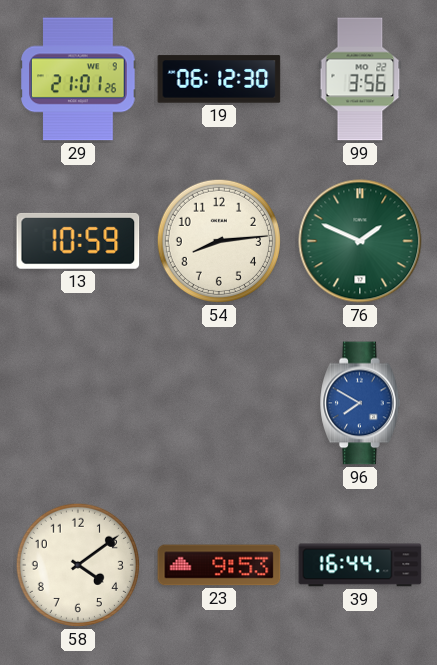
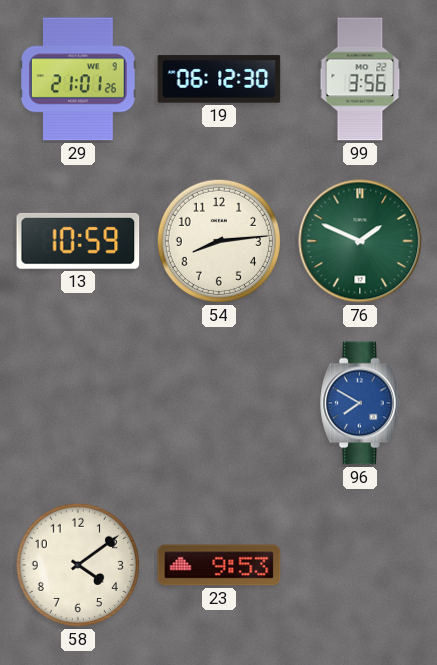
39: 16:44 -> none (360, 565)
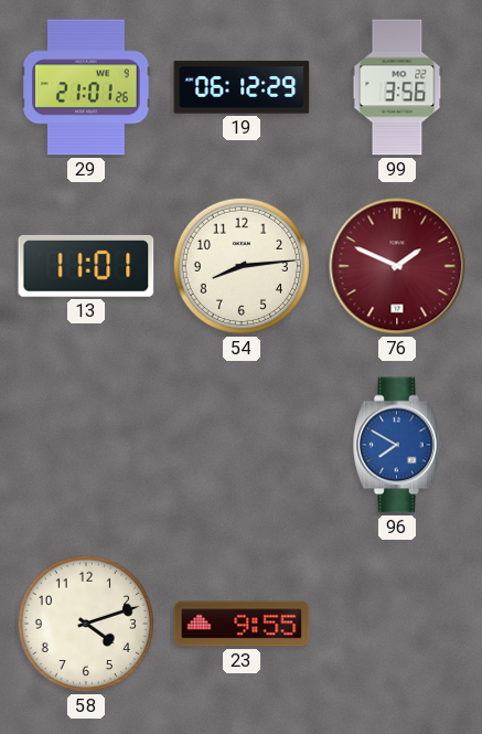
19: 06:12:30 -> 06:12:29 (242, 87)
13: 10:59 -> 11:01 (86, 266)
76 dial: green -> burgundy (397, 266)
58: 4:09 -> 4:12 (86, 624)
23: 9:53 -> 9:55 (242, 624)
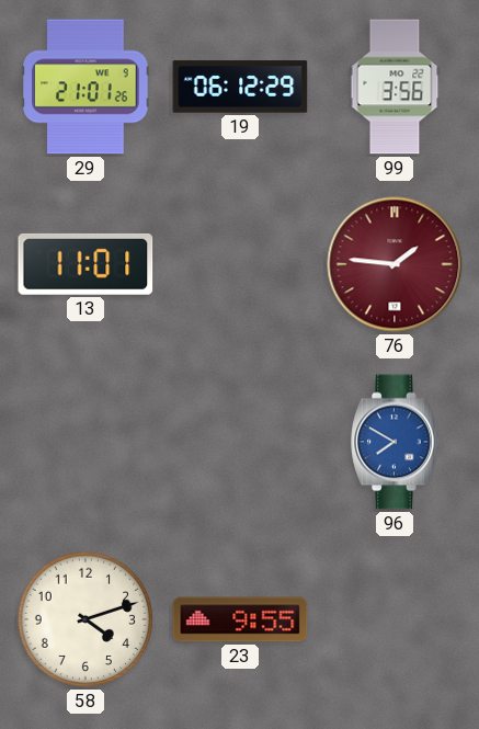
54: 8:14 -> none (242, 266)
76: 1:49 -> 1:46 (395, 264)
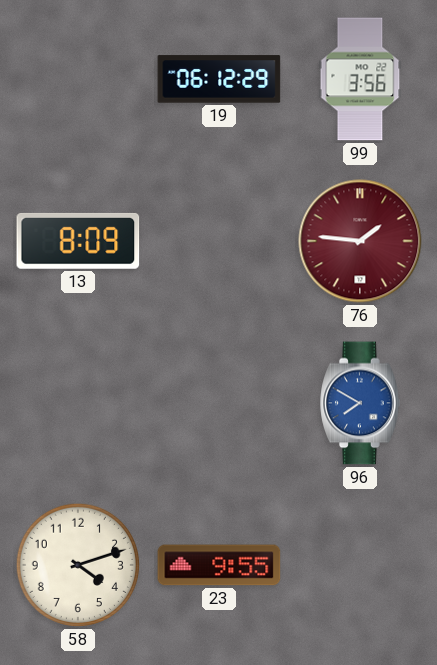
29: 21:01 -> none (85, 87)
13: 11:01 -> 8:09 (78, 241)
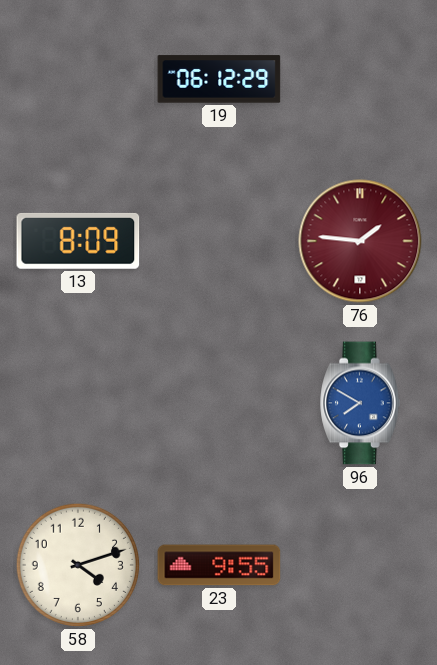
99: 3:56 -> none (360, 79)
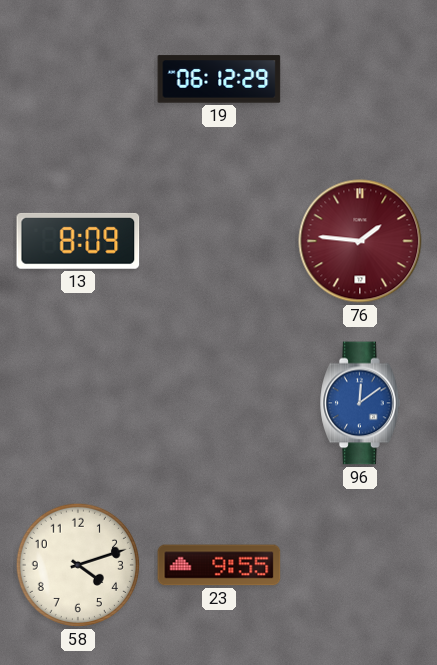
96: 7:50 -> 12:09 (360, 403)
